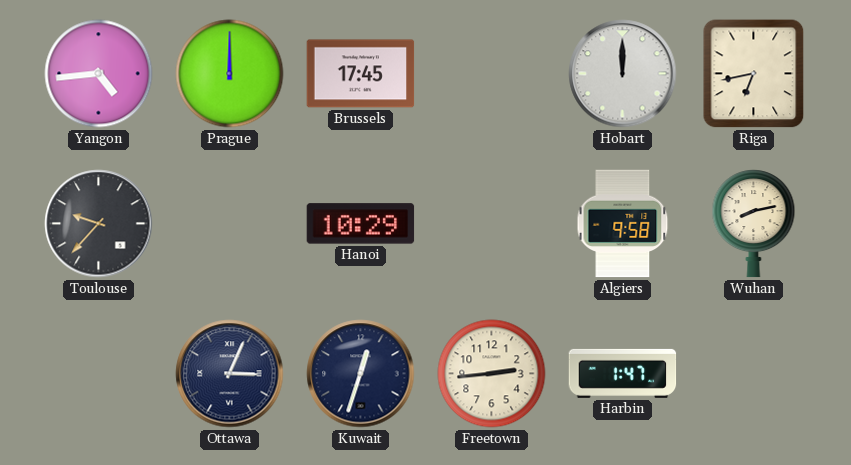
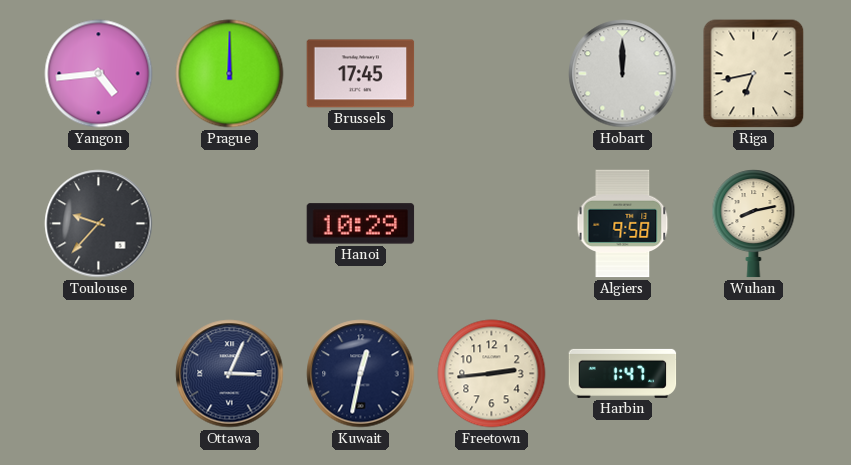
Kuwait: 12:33 -> 12:32 (361, 374)
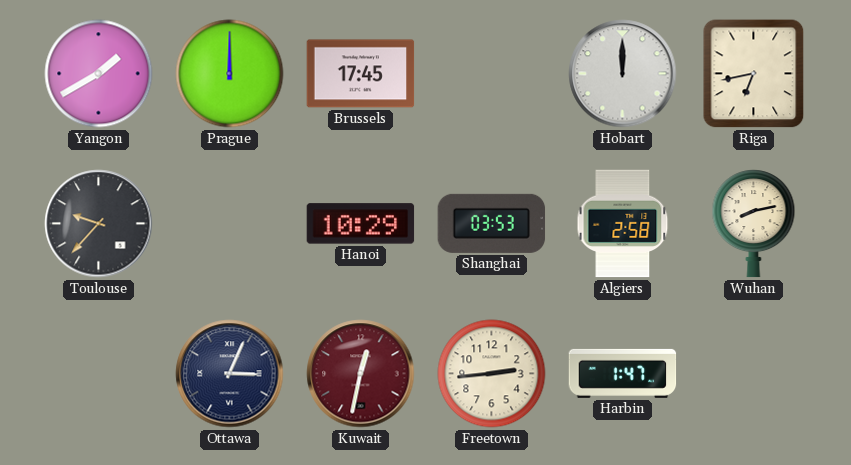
Yangon: 4:44 -> 1:40 (99, 74)
Shanghai: none -> 03:53 (492, 223)
Algiers: 9:58 -> 2:58 (623, 224)
Kuwait dial: navy -> burgundy (361, 374)
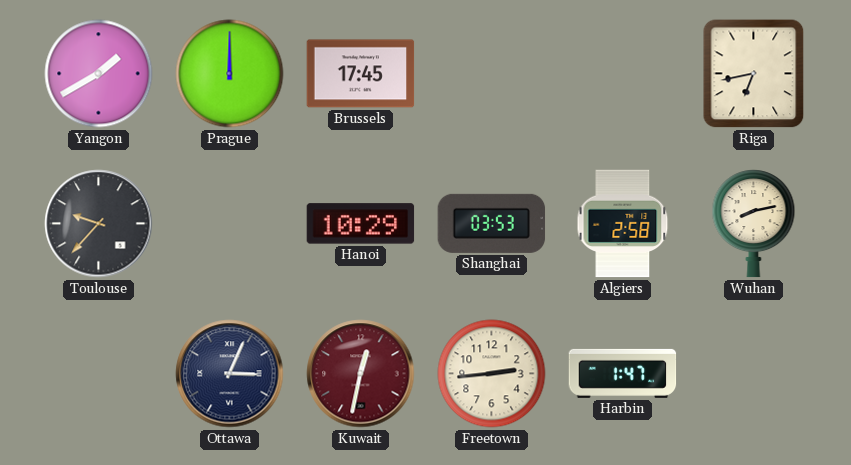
Hobart: 12:00 -> none (623, 74)
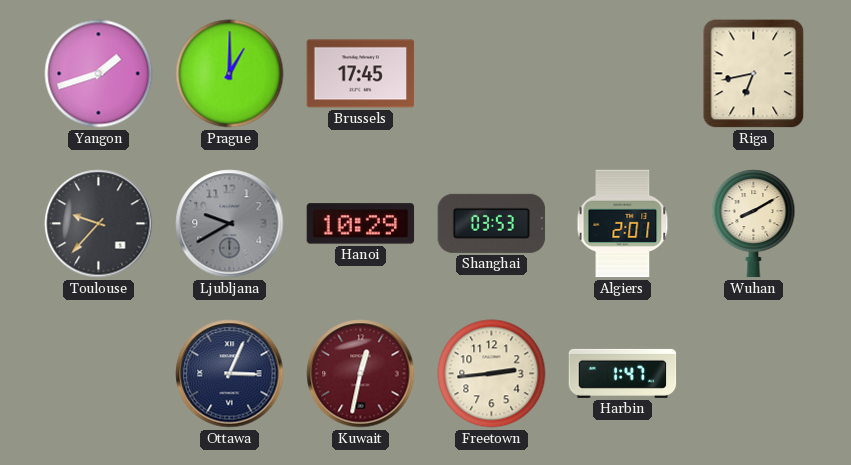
Yangon: 1:40 -> 1:42 (99, 74)
Prague: 12:00 -> 1:00 (230, 74)
Ljubljana: none -> 9:40 (230, 224)
Algiers: 2:58 -> 2:01 (623, 224)
Wuhan: 8:13 -> 8:10 (754, 224)
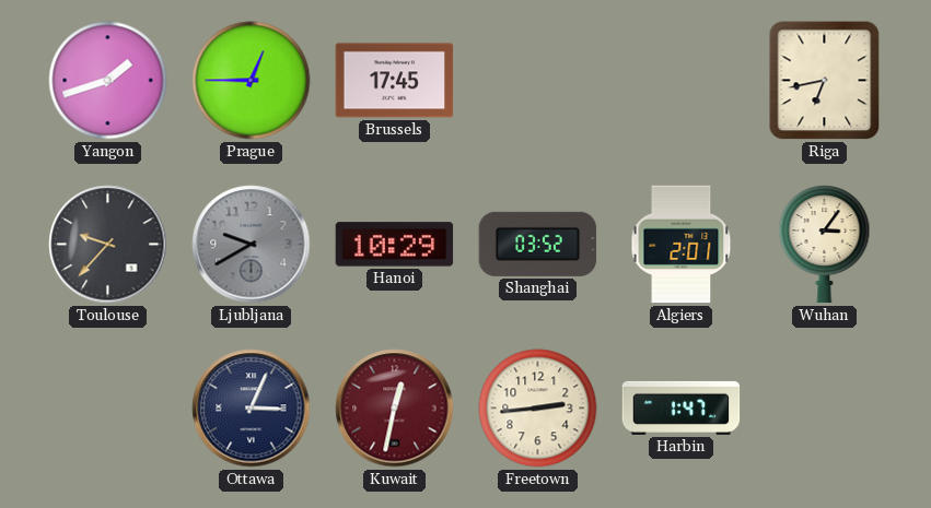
Prague: 1:00 -> 12:45 (252, 81)
Shanghai: 03:53 -> 03:52 (538, 244)
Wuhan: 8:10 -> 3:06 (825, 245)
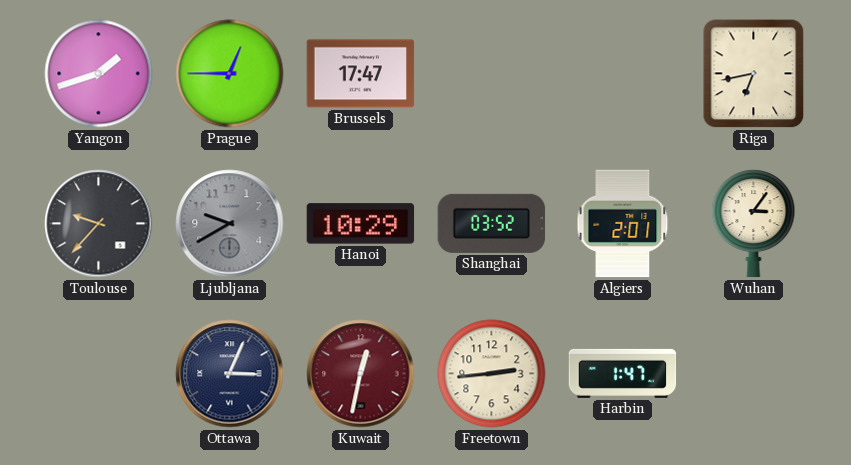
Brussels: 17:45 -> 17:47 (361, 74)
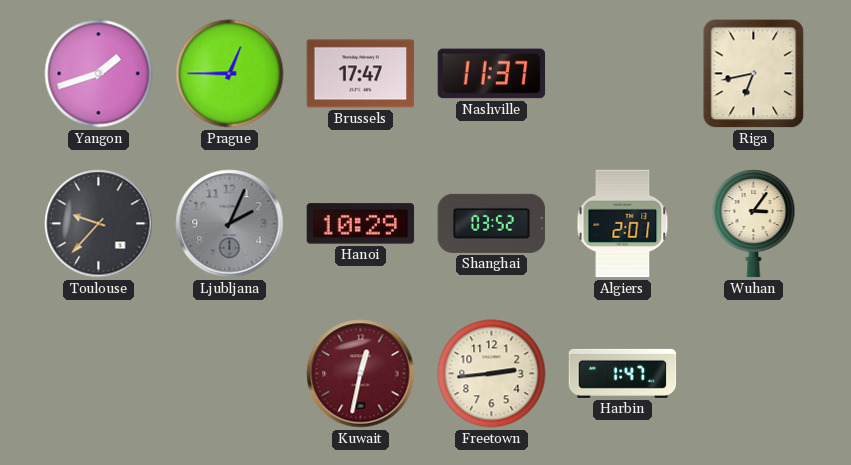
Nashville: none -> 11:37 (492, 74)
Ljubljana: 9:40 -> 2:04 (230, 224)
Ottawa: 3:04 -> none (230, 374)
